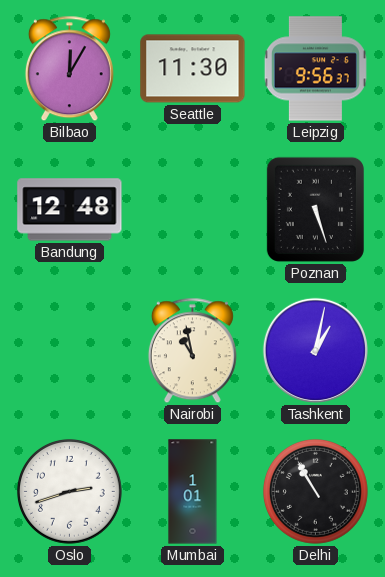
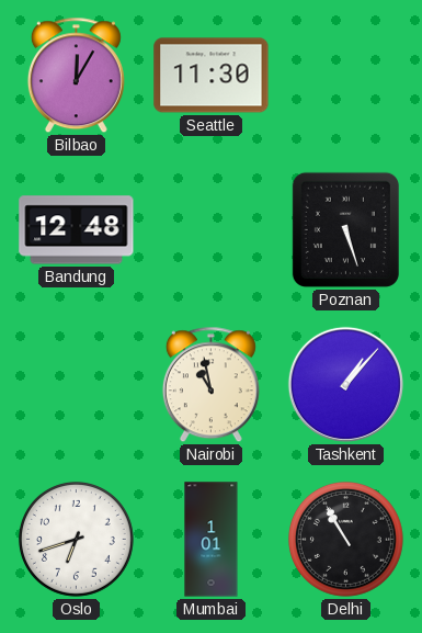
Leipzig: 9:56 -> none (315, 69)
Tashkent: 1:02 -> 1:07 (345, 384)
Oslo: 2:42 -> 6:42 (76, 539)
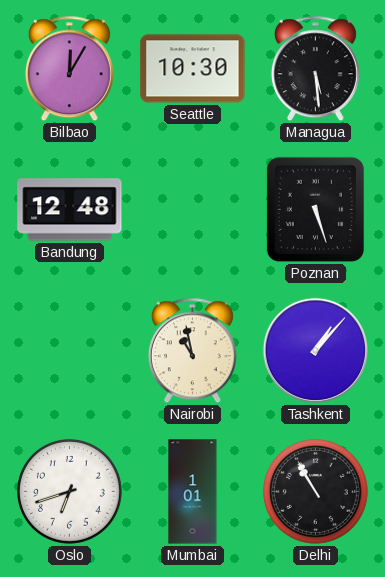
Seattle: 11:30 -> 10:30 (193, 69)
Managua: none -> 5:29 (315, 69)
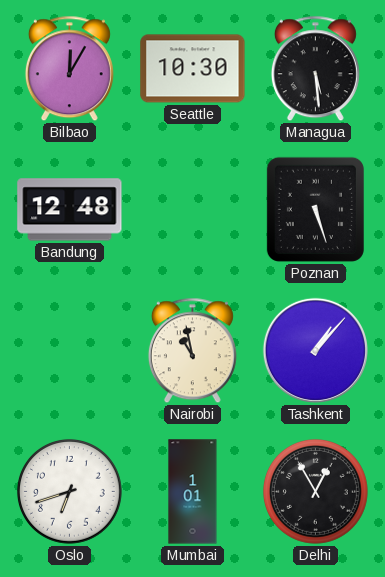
Delhi: 10:55 -> 12:55 (315, 491)
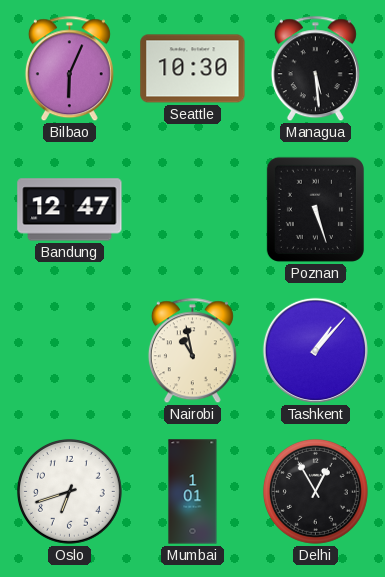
Bilbao: 12:05 -> 6:04 (69, 69)
Bandung: 12:48 -> 12:47 (70, 210)
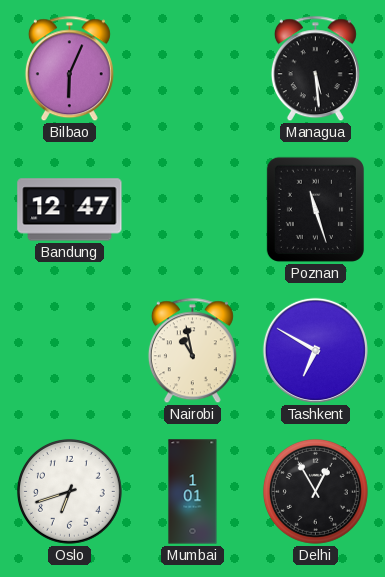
Seattle: 10:30 -> none (193, 69)
Poznan: 5:27 -> 11:27 (315, 209)
Tashkent: 1:07 -> 6:50 (315, 350)
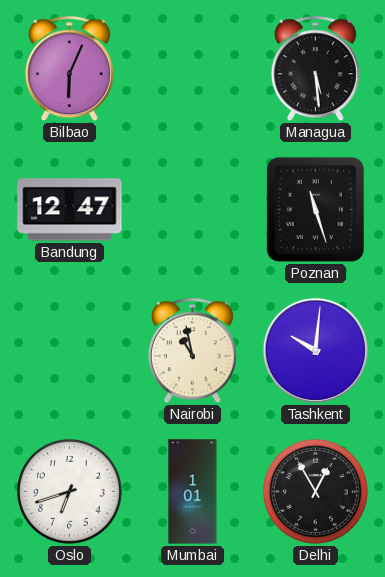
Tashkent: 6:50 -> 10:01 (315, 350)
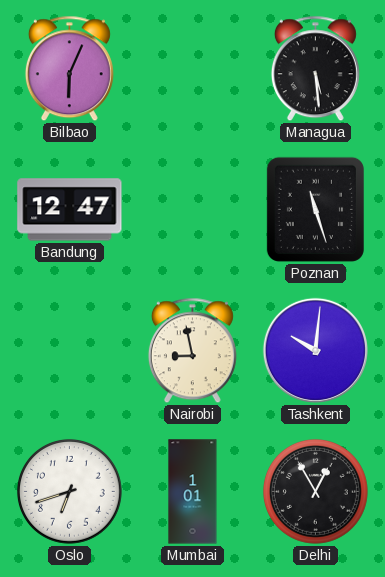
Nairobi: 10:58 -> 8:58 (192, 351)
